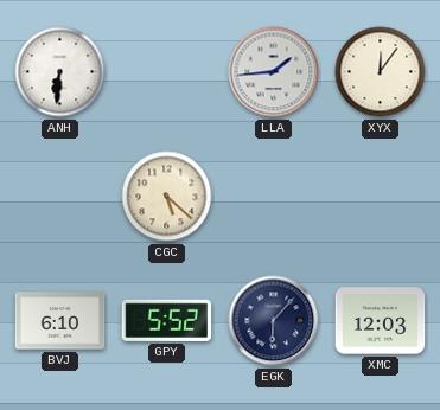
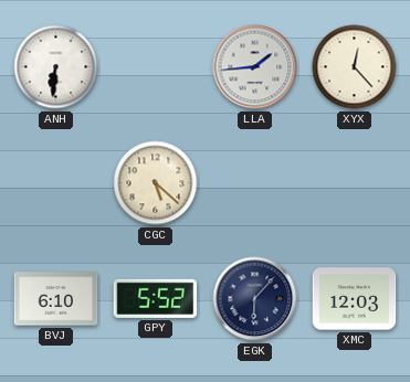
XYX: 12:06 -> 12:23 (355, 67)
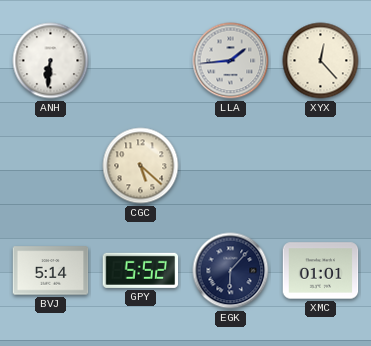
BVJ: 6:10 -> 5:14 (51, 271)
XMC: 12:03 -> 01:01 (321, 271)
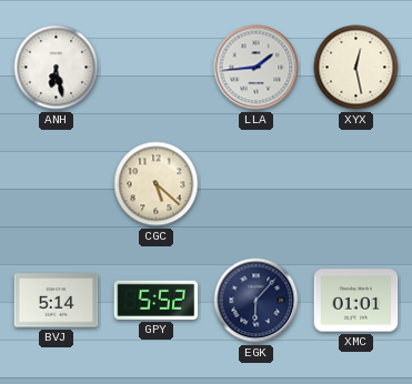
ANH: 6:31 -> 6:28 (57, 68)
XYX: 12:23 -> 12:28 (356, 68)
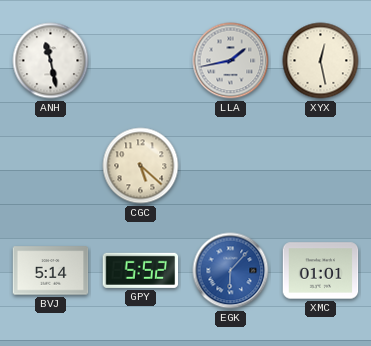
ANH: 6:28 -> 11:28 (51, 61)
LLA: 1:44 -> 1:43 (231, 61)
EGK dial: navy -> blue (231, 271)
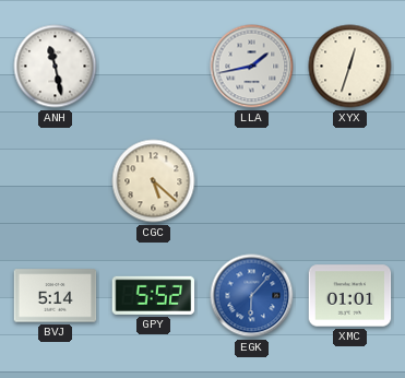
XYX: 12:28 -> 12:33 (350, 67)
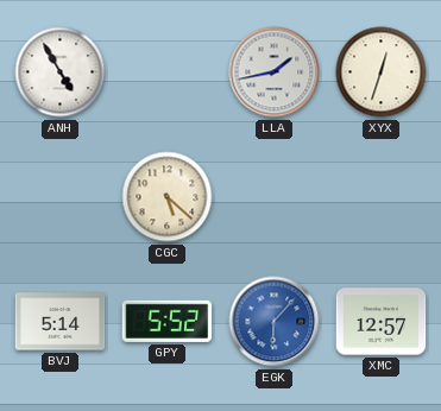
ANH: 11:28 -> 4:55 (61, 72)
XMC: 01:01 -> 12:57 (382, 322)
